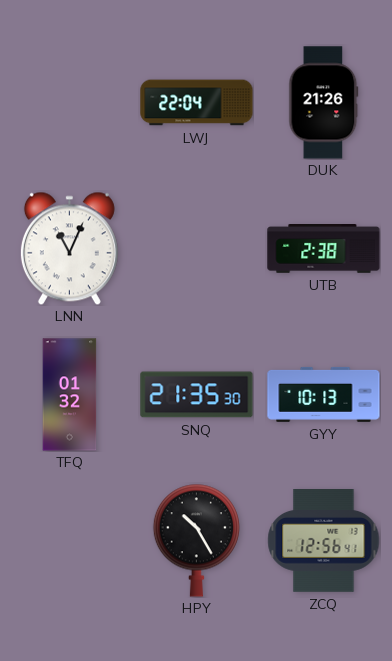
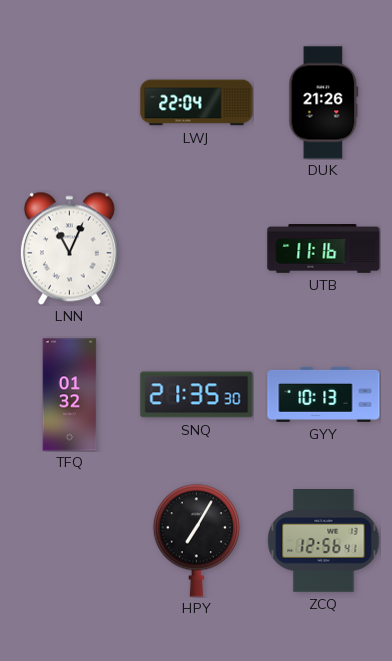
UTB: 2:38 -> 11:16 (324, 249)
HPY: 10:25 -> 7:05 (196, 540)
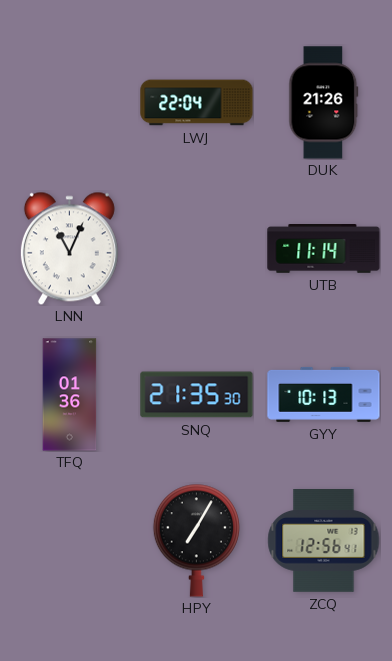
UTB: 11:16 -> 11:14 (324, 249)
TFQ: 01:32 -> 01:36 (70, 395)
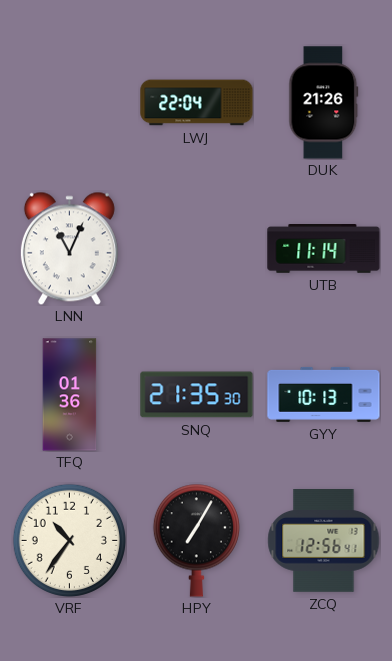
VRF: none -> 10:36 (69, 540)
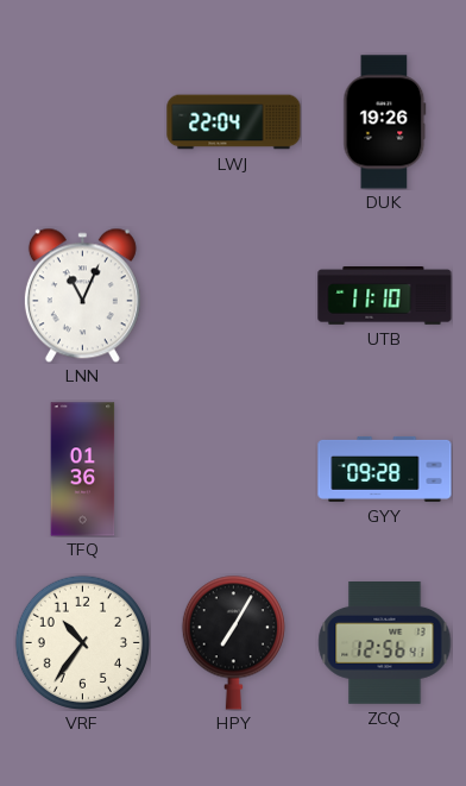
DUK: 21:26 -> 19:26 (385, 122)
UTB: 11:14 -> 11:10 (385, 296)
SNQ: 21:35 -> none (197, 395)
GYY: 10:13 -> 09:28 (385, 469)
